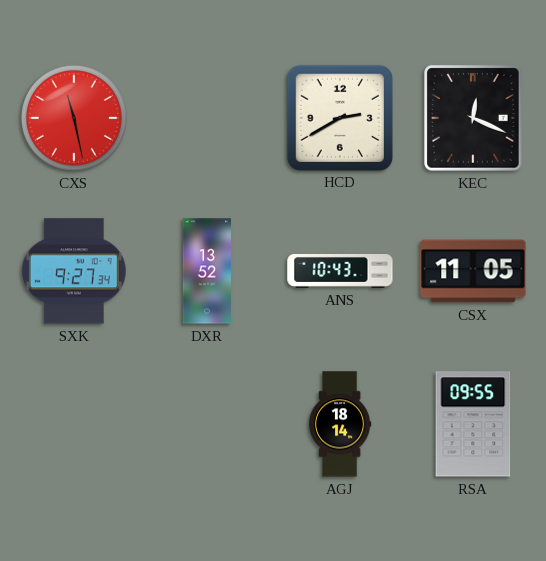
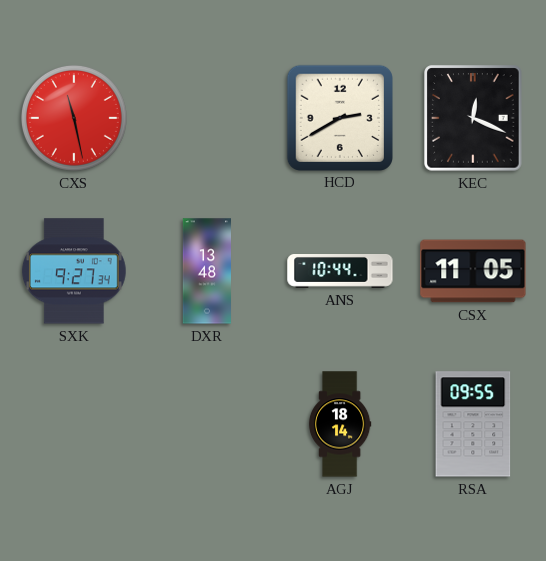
DXR: 13:52 -> 13:48 (207, 271)
ANS: 10:43 -> 10:44 (340, 272)
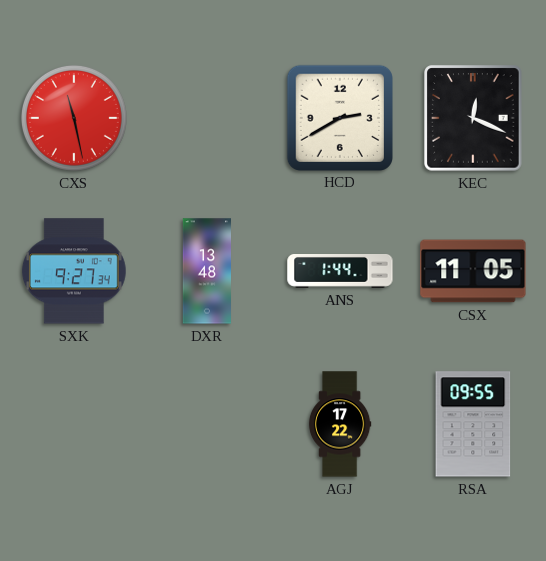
ANS: 10:44 -> 1:44 (340, 272)
AGJ: 18:14 -> 17:22 (340, 424)
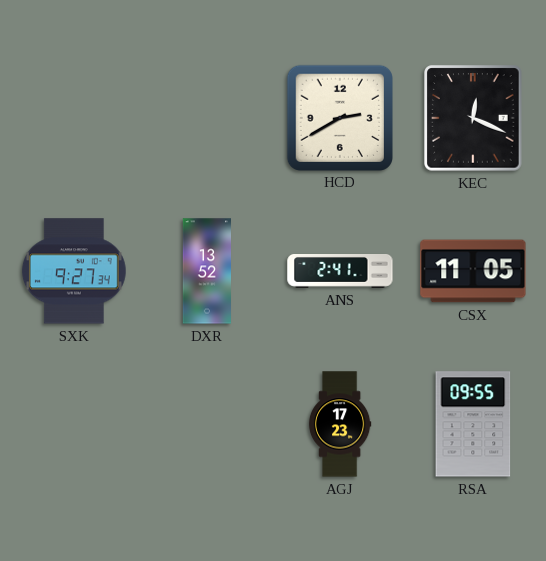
CXS: 11:28 -> none (74, 118)
DXR: 13:48 -> 13:52 (207, 271)
ANS: 1:44 -> 2:41 (340, 272)
AGJ: 17:22 -> 17:23 (340, 424)
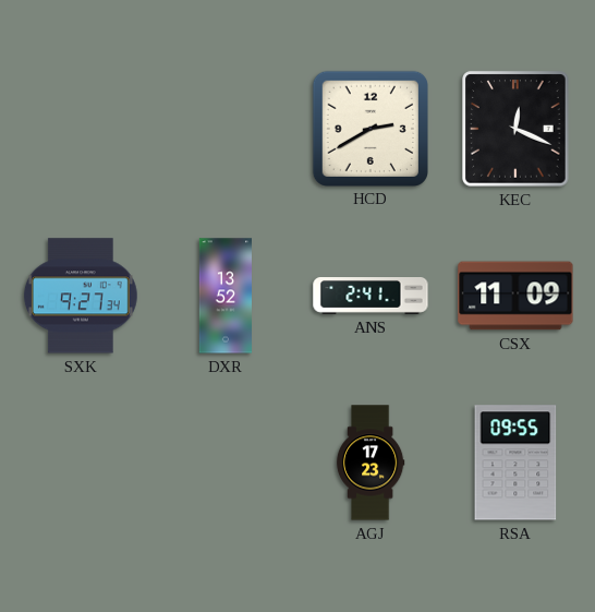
CSX: 11:05 -> 11:09 (515, 296)
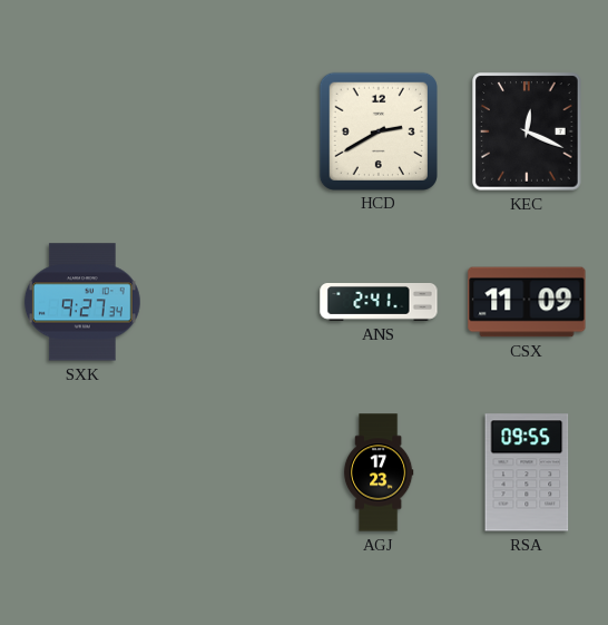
DXR: 13:52 -> none (226, 296)
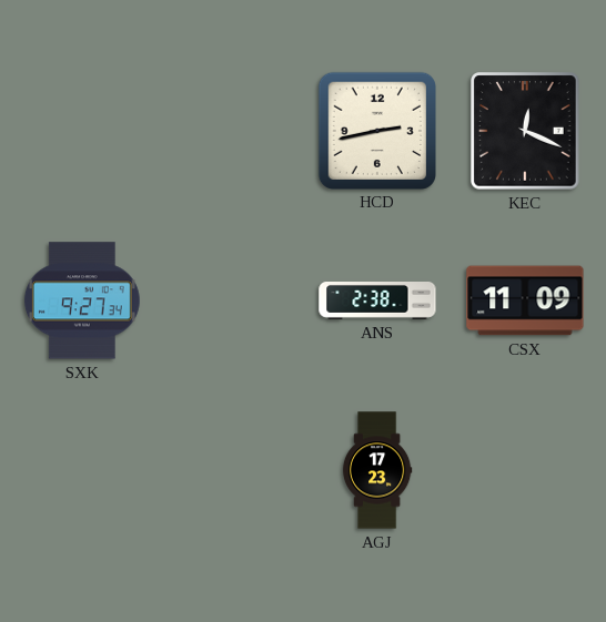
HCD: 2:40 -> 2:43 (376, 130)
ANS: 2:41 -> 2:38 (377, 302)
RSA: 09:55 -> none (527, 472)
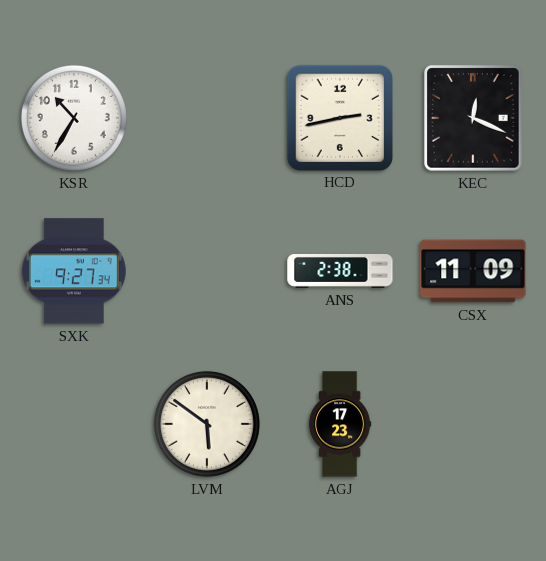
KSR: none -> 10:35 (74, 118)
LVM: none -> 5:51 (207, 424)
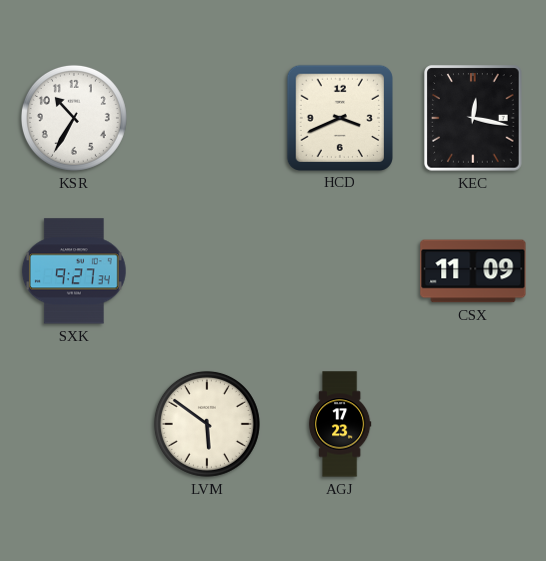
HCD: 2:43 -> 3:41 (339, 117)
KEC: 12:19 -> 12:17 (473, 118)
ANS: 2:38 -> none (340, 272)
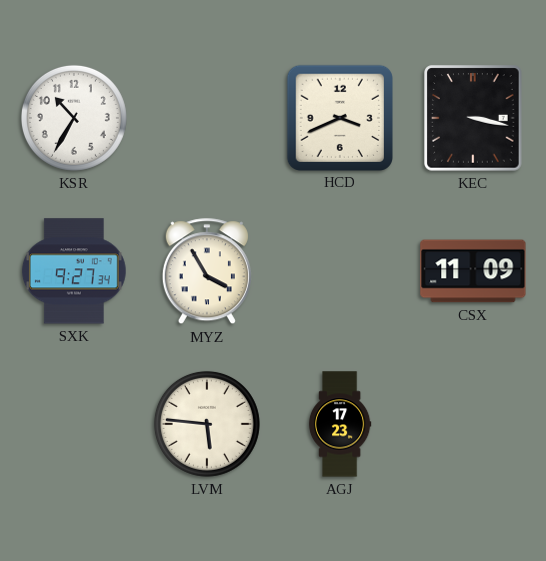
KEC: 12:17 -> 3:17 (473, 118)
MYZ: none -> 3:55 (207, 272)
LVM: 5:51 -> 5:46 (207, 424)
